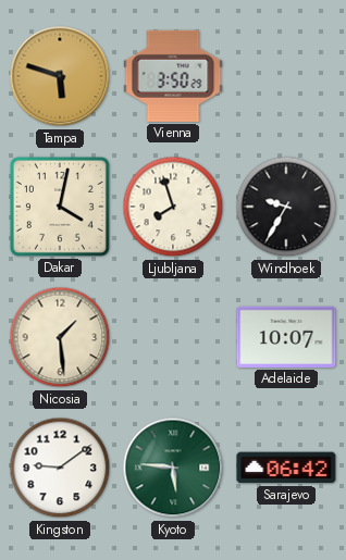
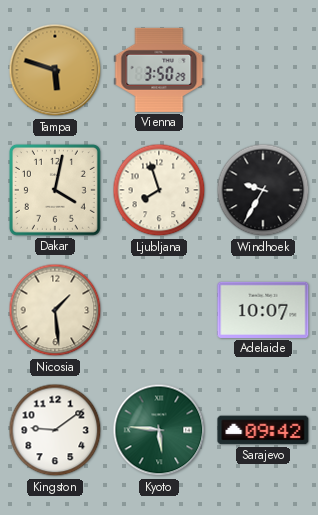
Sarajevo: 06:42 -> 09:42 (263, 430)
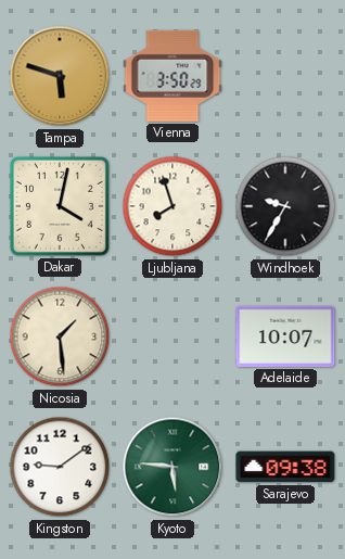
Sarajevo: 09:42 -> 09:38 (285, 467)
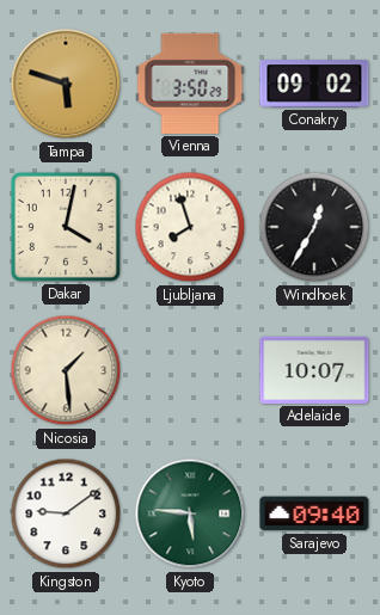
Conakry: none -> 09:02 (314, 84)
Windhoek: 9:35 -> 12:35 (314, 227)
Sarajevo: 09:38 -> 09:40 (314, 513)
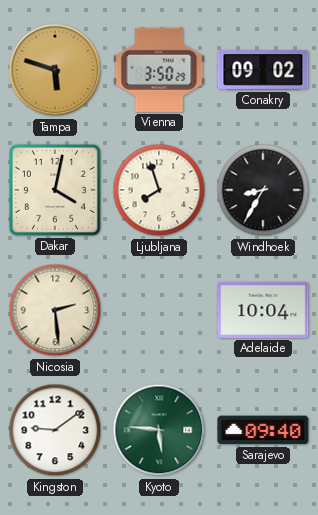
Windhoek: 12:35 -> 8:35 (263, 190)
Nicosia: 1:29 -> 2:29 (55, 310)
Adelaide: 10:07 -> 10:04 (263, 310)
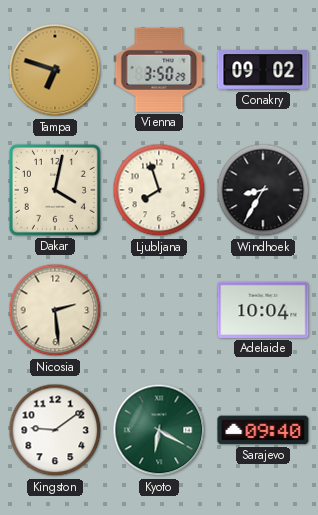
Tampa: 5:48 -> 6:48 (55, 70)
Kyoto: 5:46 -> 6:20 (159, 430)
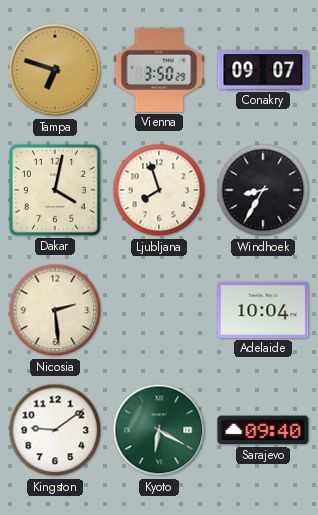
Conakry: 09:02 -> 09:07 (263, 70)
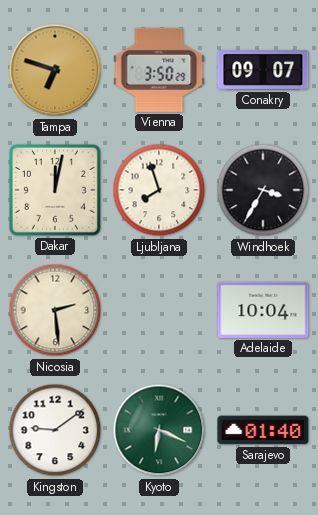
Dakar: 4:02 -> 12:02 (55, 190)
Windhoek: 8:35 -> 3:35 (263, 190)
Kyoto: 6:20 -> 6:19 (159, 430)
Sarajevo: 09:40 -> 01:40 (263, 430)
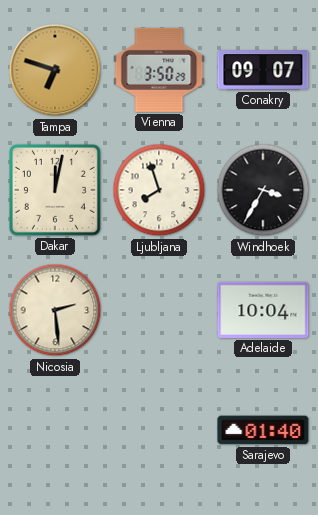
Kingston: 9:09 -> none (55, 430)
Kyoto: 6:19 -> none (159, 430)
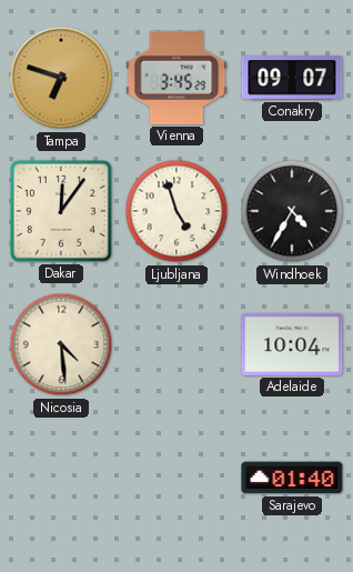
Vienna: 3:50 -> 3:45 (176, 78)
Dakar: 12:02 -> 12:06 (61, 211)
Ljubljana: 7:57 -> 4:57 (176, 211)
Windhoek: 3:35 -> 4:35 (292, 211)
Nicosia: 2:29 -> 4:29 (61, 344)
